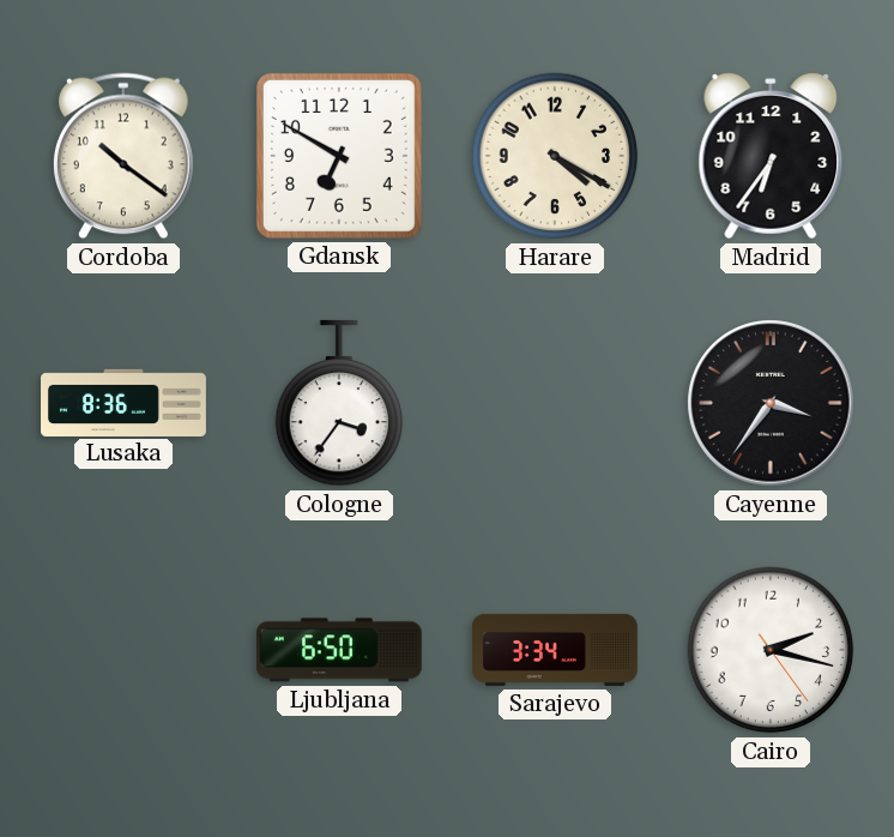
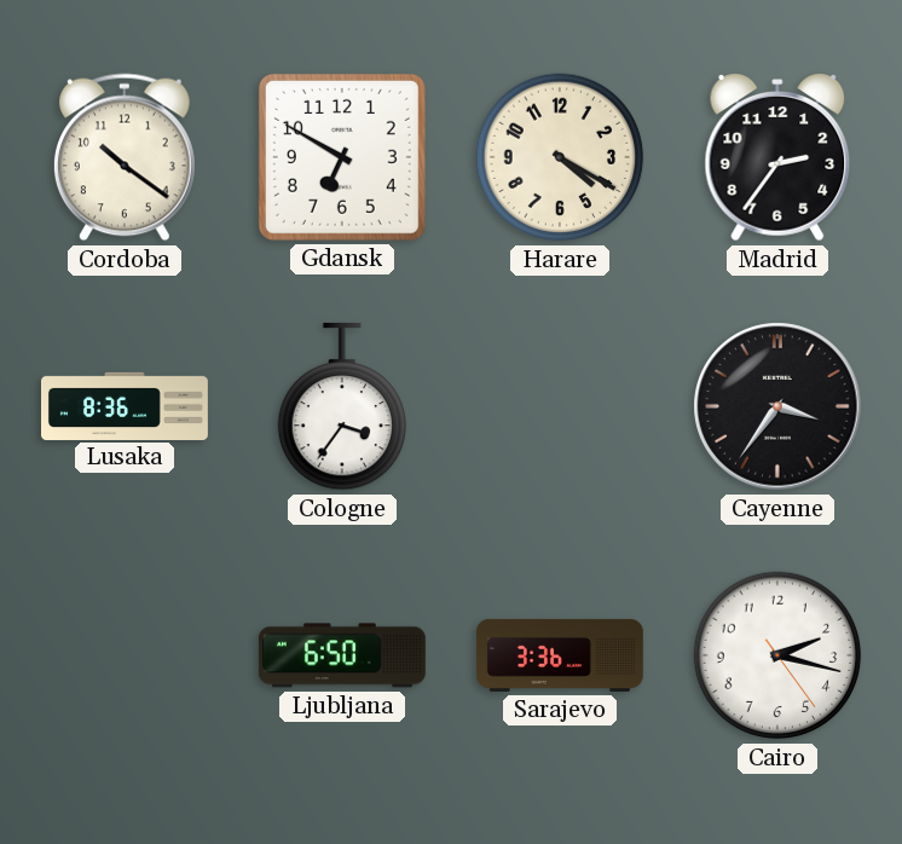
Madrid: 6:36 -> 2:36 (777, 157)
Sarajevo: 3:34 -> 3:36 (560, 655)
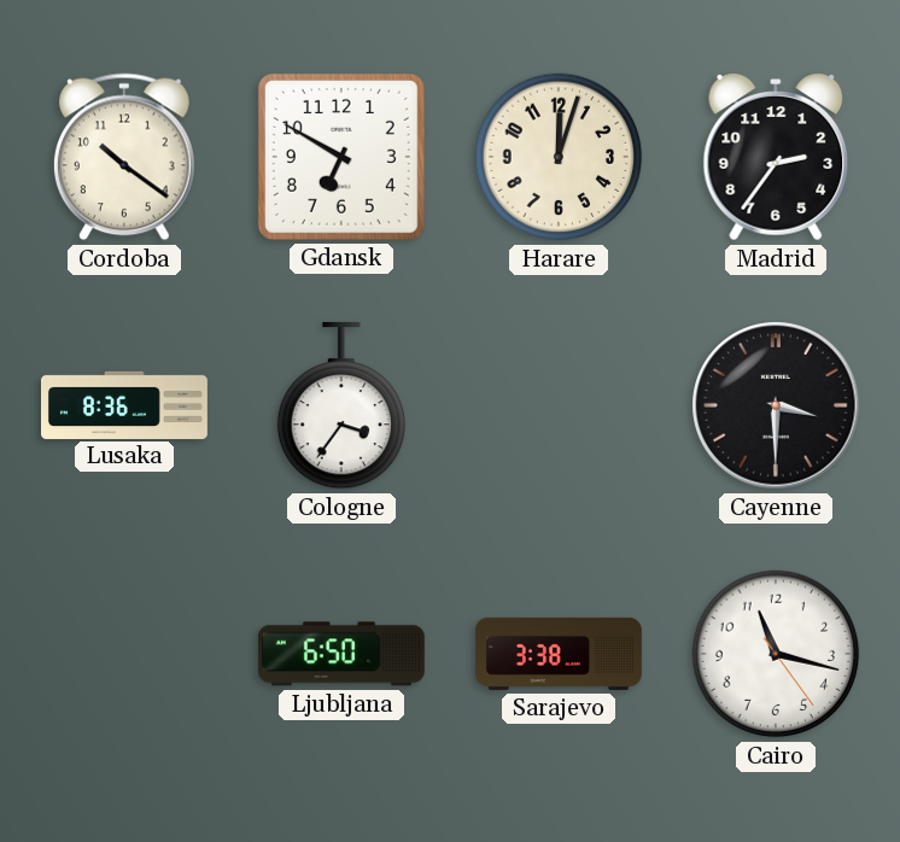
Harare: 4:20 -> 12:03 (559, 157)
Cayenne: 3:36 -> 3:30 (776, 405)
Sarajevo: 3:36 -> 3:38 (559, 654)
Cairo: 2:17 -> 11:17 (776, 654)
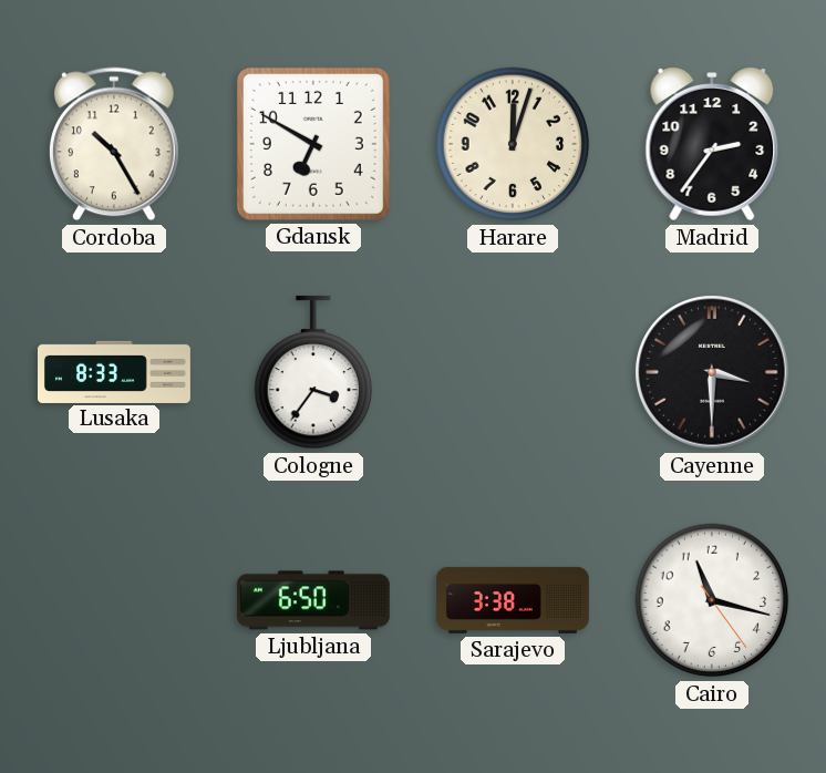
Cordoba: 10:21 -> 10:25 (114, 144)
Lusaka: 8:36 -> 8:33 (115, 371)
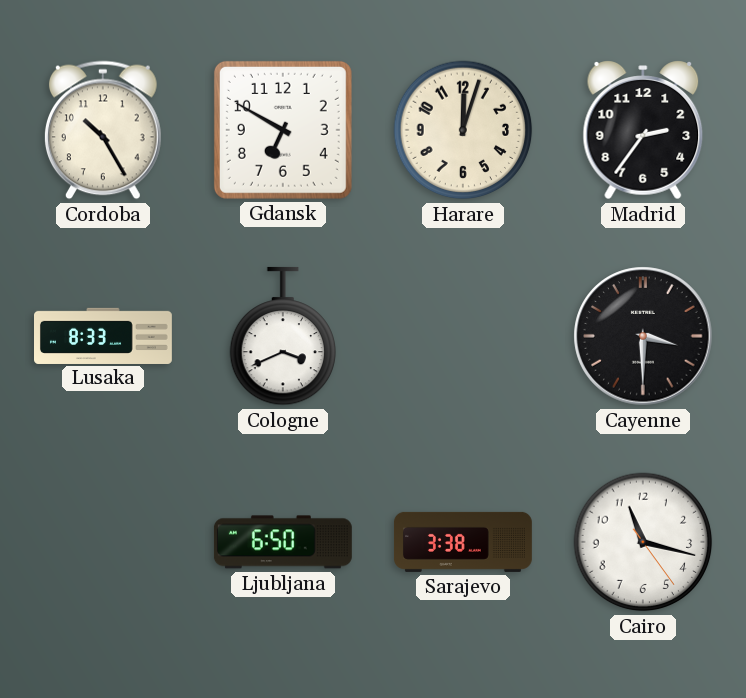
Cologne: 3:36 -> 3:41 (282, 336)
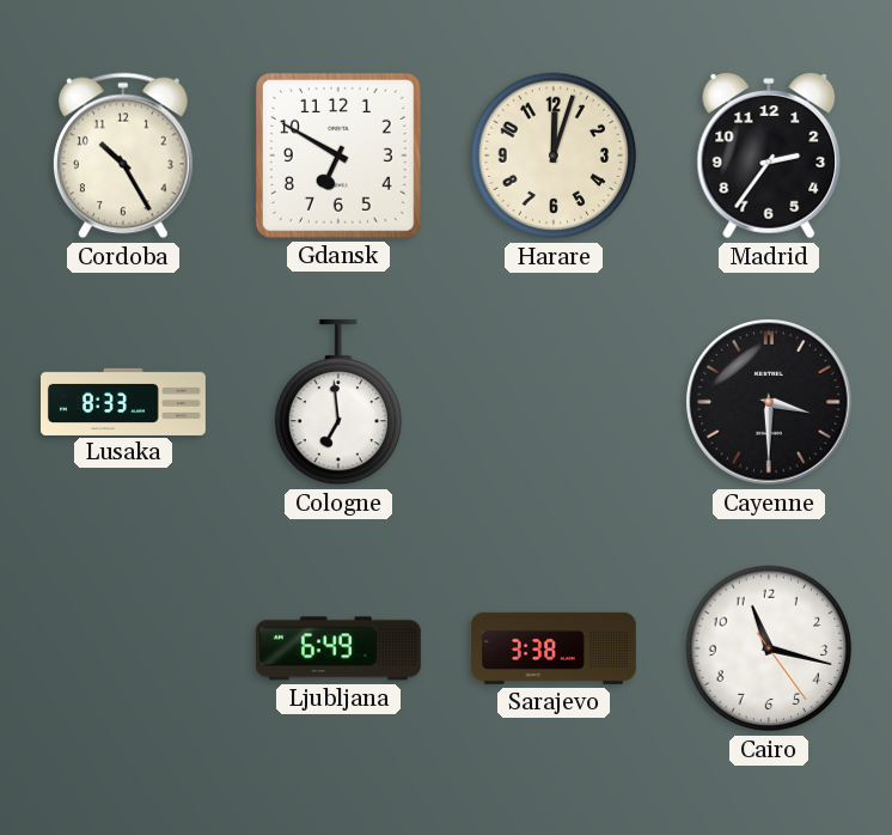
Cologne: 3:41 -> 6:59 (337, 402)
Ljubljana: 6:50 -> 6:49 (338, 648)
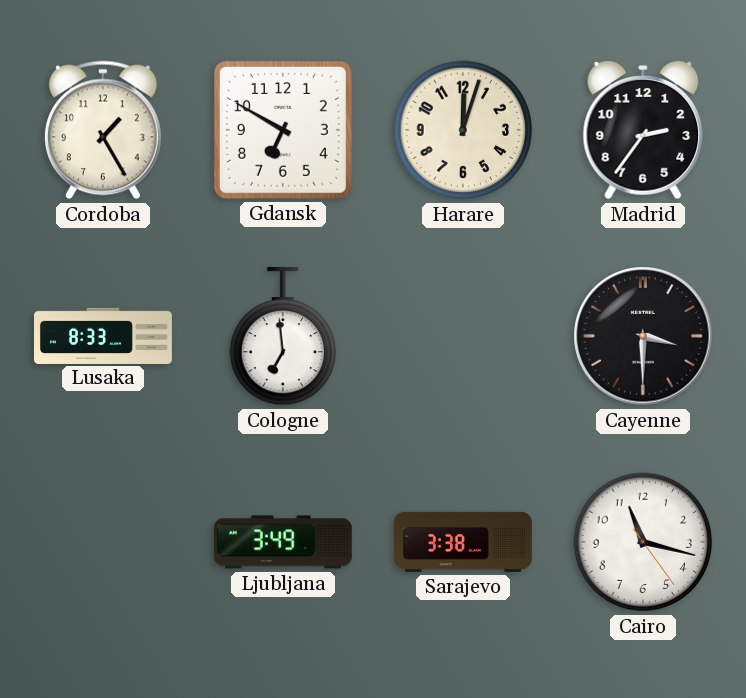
Cordoba: 10:25 -> 1:25 (103, 130)
Ljubljana: 6:49 -> 3:49 (283, 542)
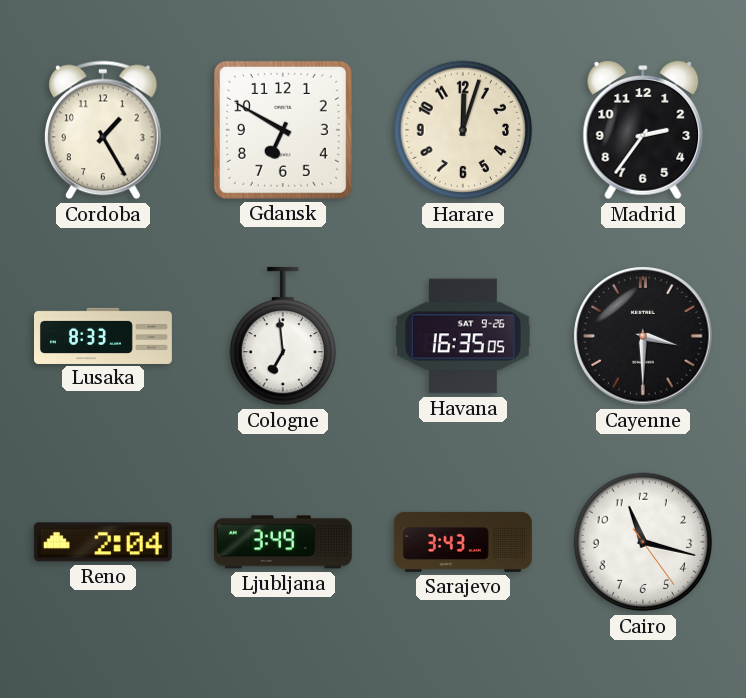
Havana: none -> 16:35 (463, 336)
Reno: none -> 2:04 (103, 542)
Sarajevo: 3:38 -> 3:43 (463, 542)
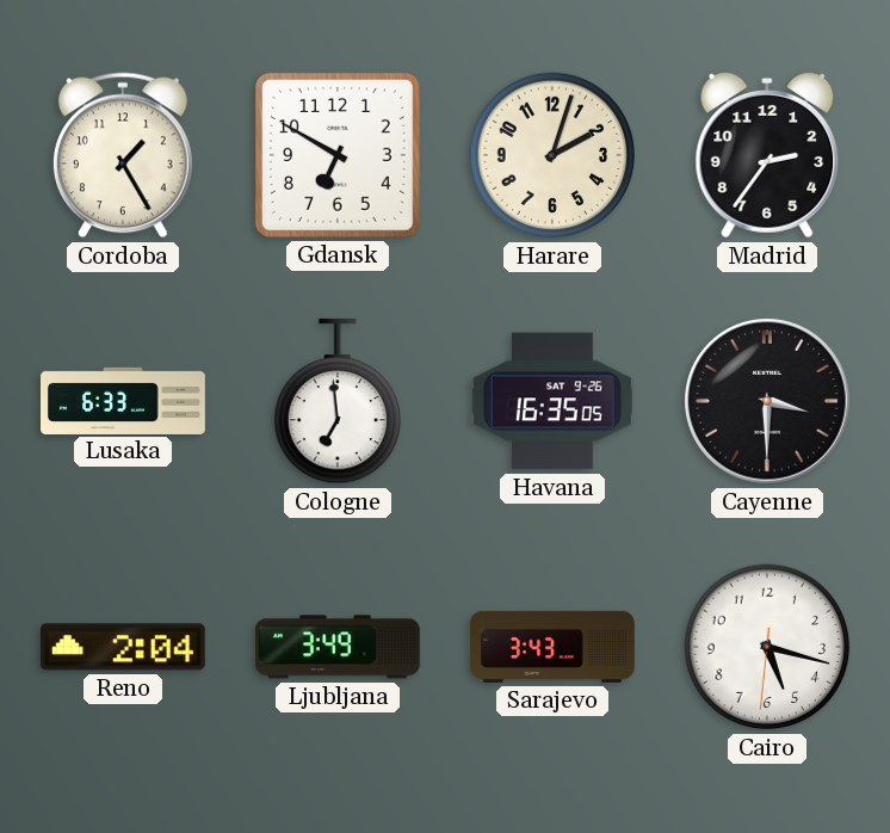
Harare: 12:03 -> 2:03 (552, 155)
Lusaka: 8:33 -> 6:33 (124, 400)
Cairo: 11:17 -> 5:17 (767, 647)
